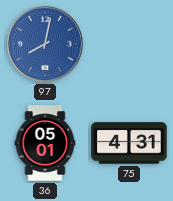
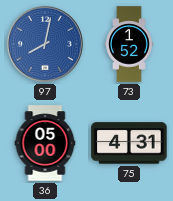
73: none -> 1:52 (130, 44)
36: 05:01 -> 05:00 (45, 143)
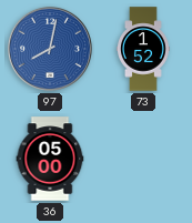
75: 4:31 -> none (129, 143)
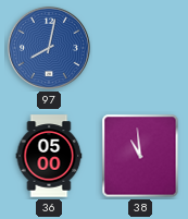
73: 1:52 -> none (144, 49)
38: none -> 10:59 (140, 156)
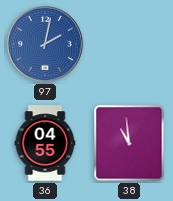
97: 8:02 -> 2:02 (45, 44)
36: 05:00 -> 04:55 (45, 143)
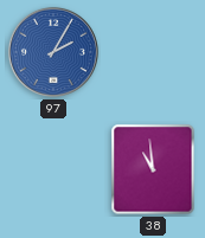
97: 2:02 -> 2:05 (53, 52)
36: 04:55 -> none (45, 143)
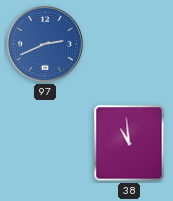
97: 2:05 -> 2:41 (45, 44)
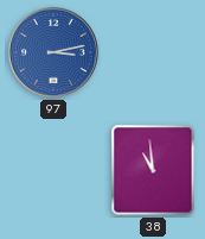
97: 2:41 -> 3:13 (53, 52)
